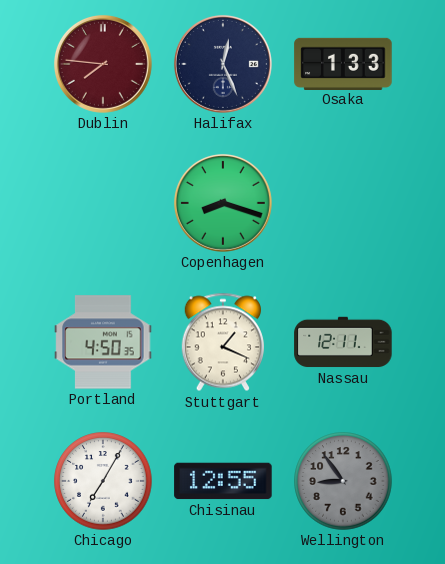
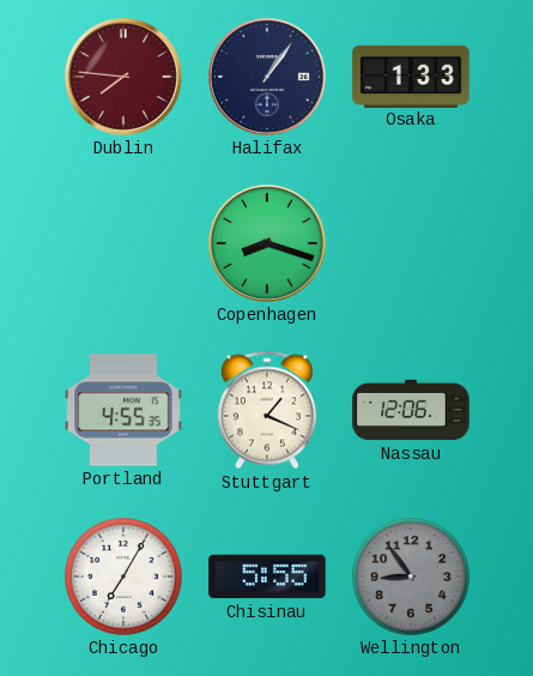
Halifax: 12:26 -> 1:06 (267, 77)
Portland: 4:50 -> 4:55 (123, 410)
Nassau: 12:11 -> 12:06 (411, 410)
Chisinau: 12:55 -> 5:55 (267, 577)
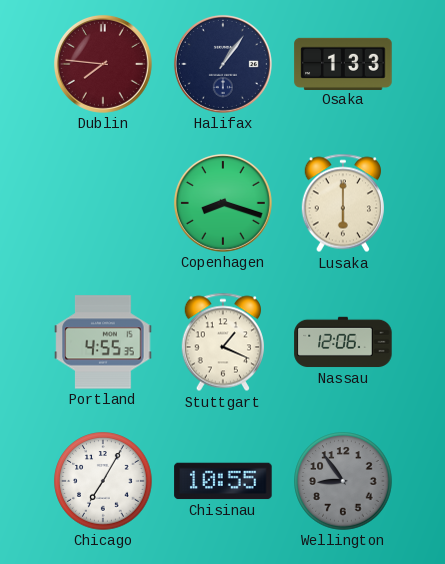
Lusaka: none -> 6:00 (343, 203)
Chisinau: 5:55 -> 10:55 (223, 481)
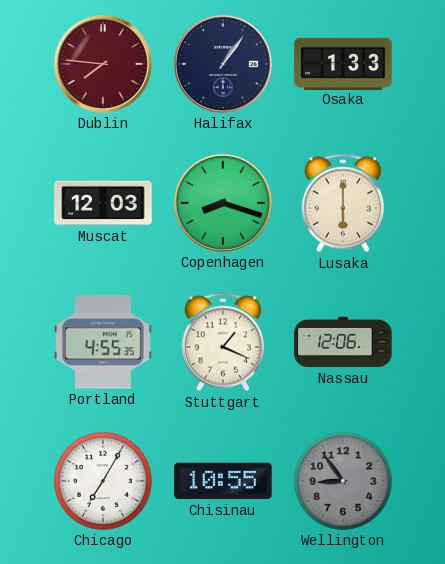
Muscat: none -> 12:03 (103, 203)
